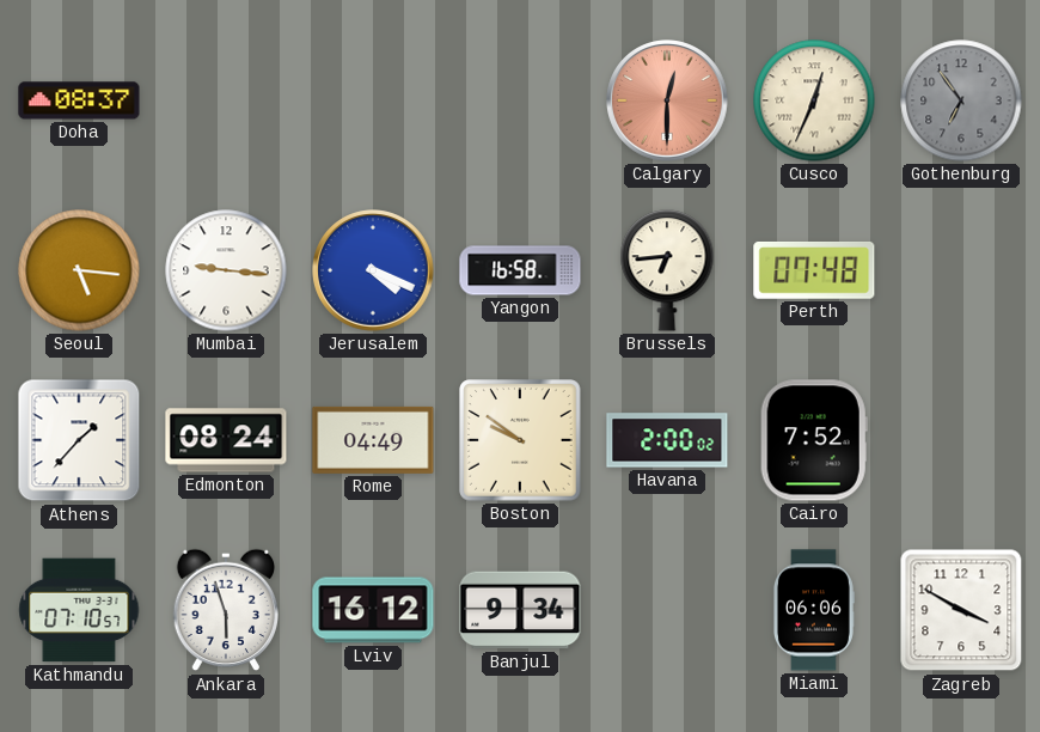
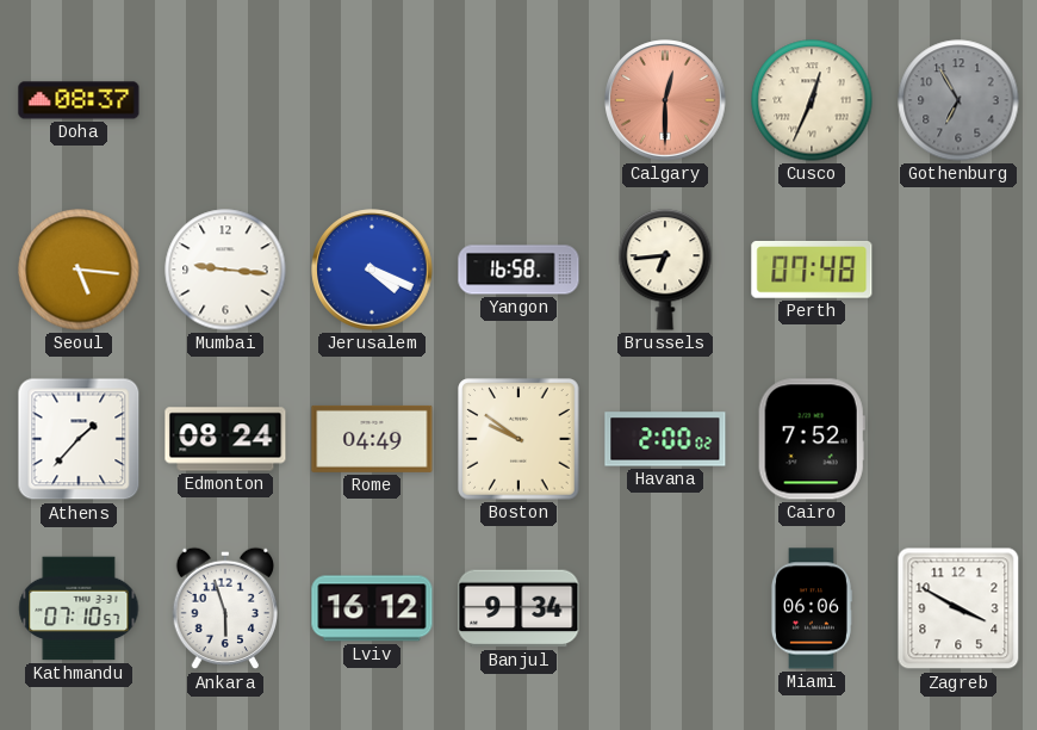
Gothenburg: 6:54 -> 6:55 (958, 100)
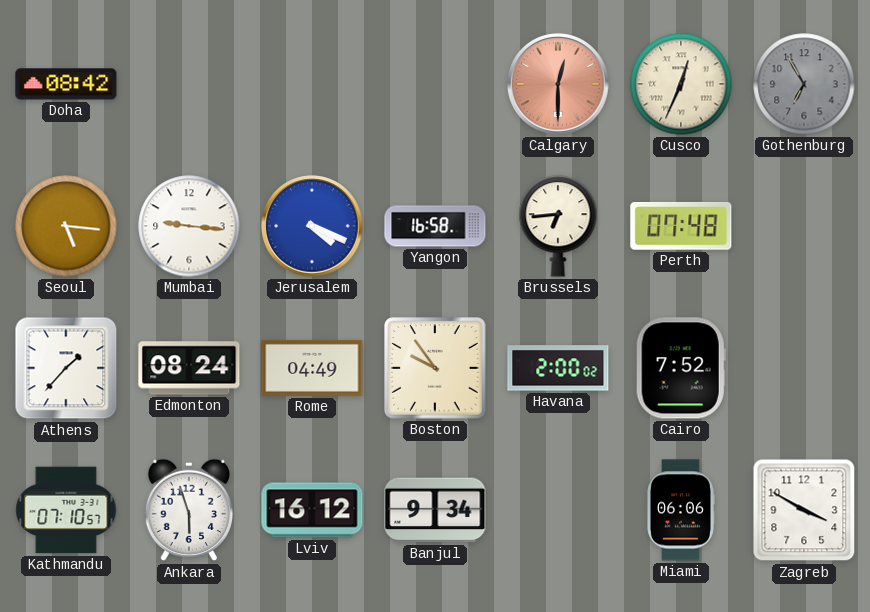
Doha: 08:37 -> 08:42 (66, 84)
Boston: 9:51 -> 9:54 (435, 368)
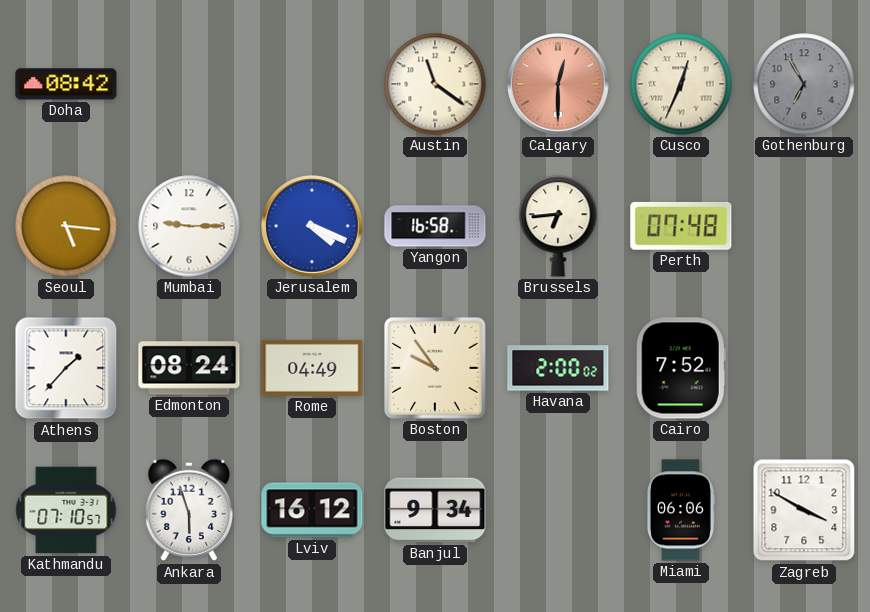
Austin: none -> 11:21 (435, 84)
Mumbai: 9:16 -> 9:15 (189, 226)
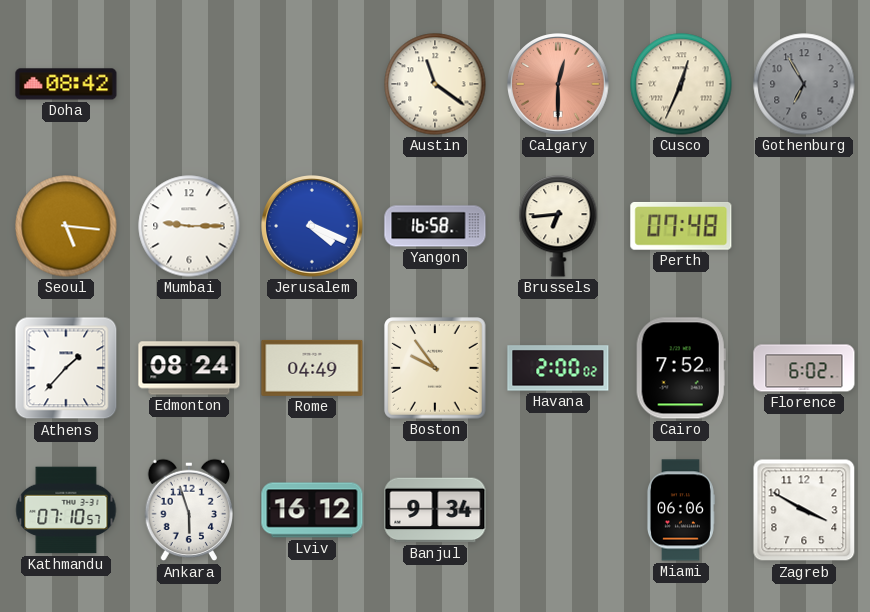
Florence: none -> 6:02 (804, 368)
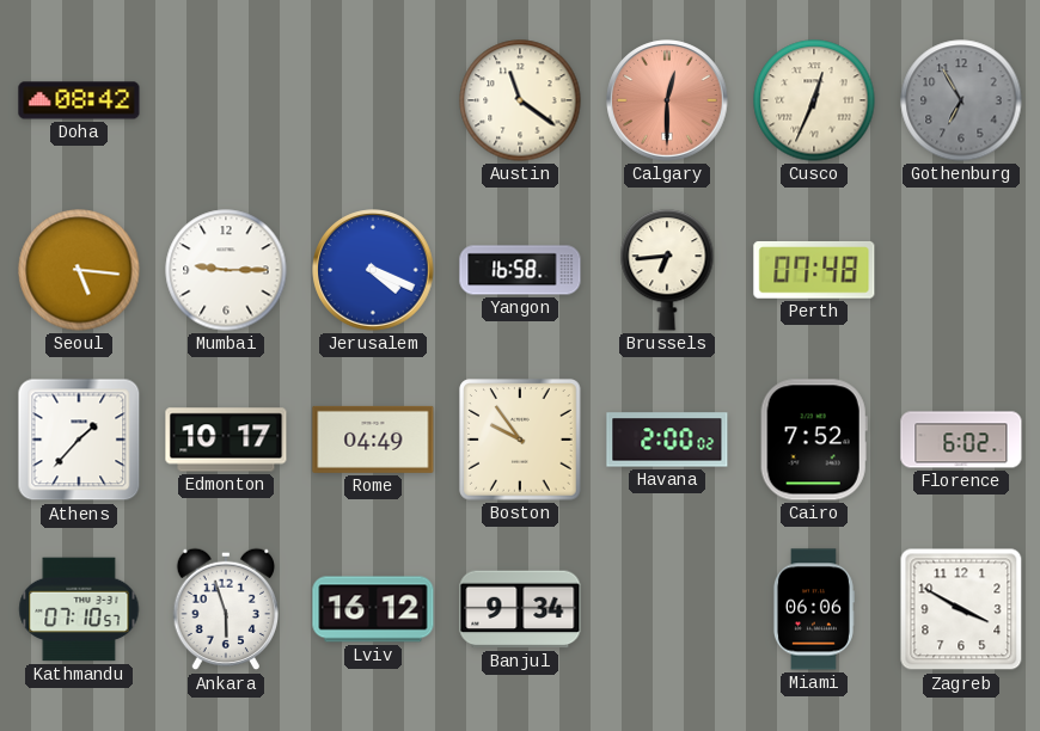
Edmonton: 08:24 -> 10:17 (226, 440)
